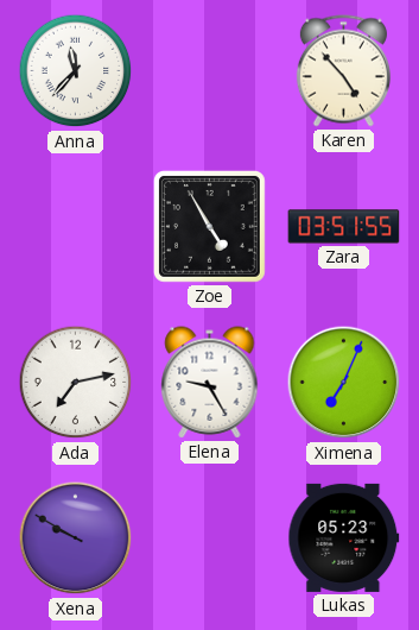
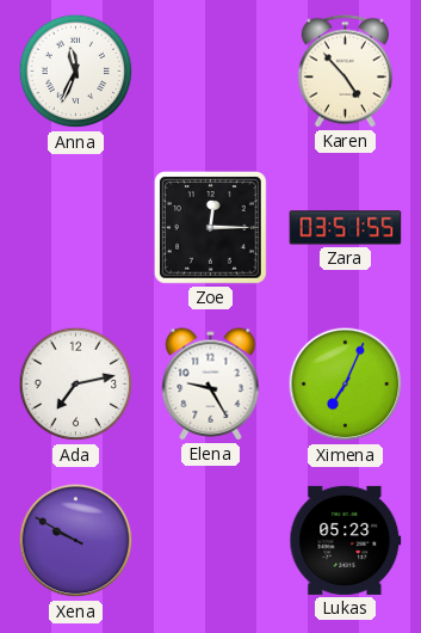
Anna: 11:37 -> 11:34 (76, 72)
Zoe: 4:55 -> 12:15 (211, 228)
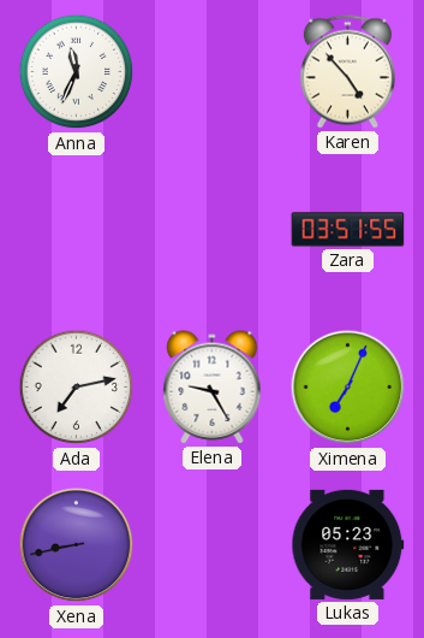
Zoe: 12:15 -> none (211, 228)
Xena: 9:50 -> 8:43 (77, 545)
